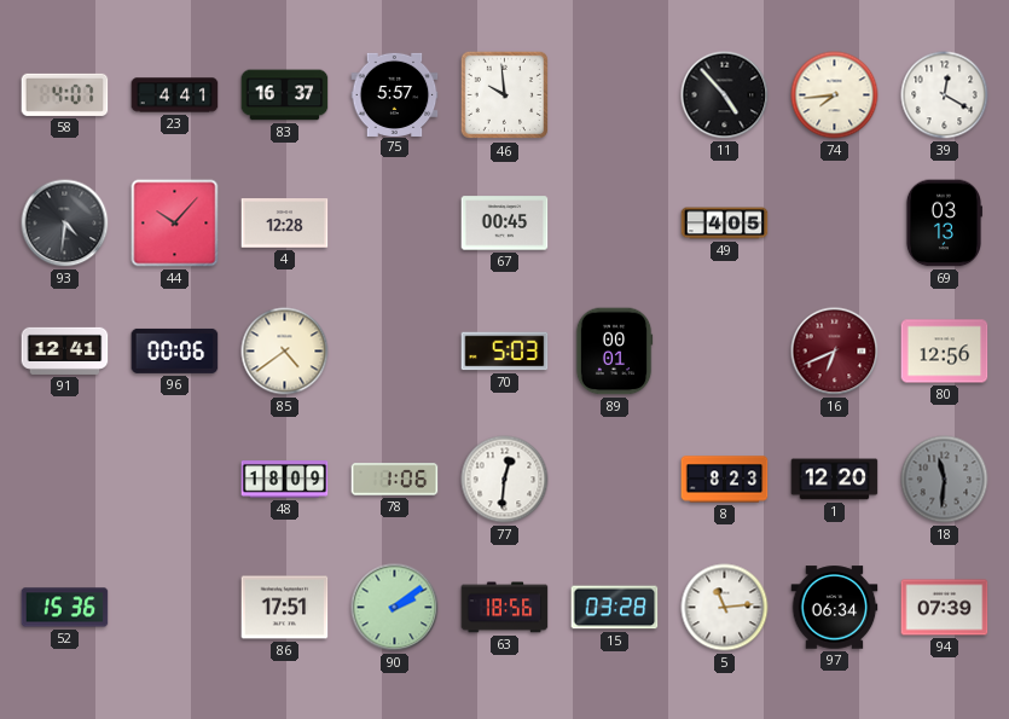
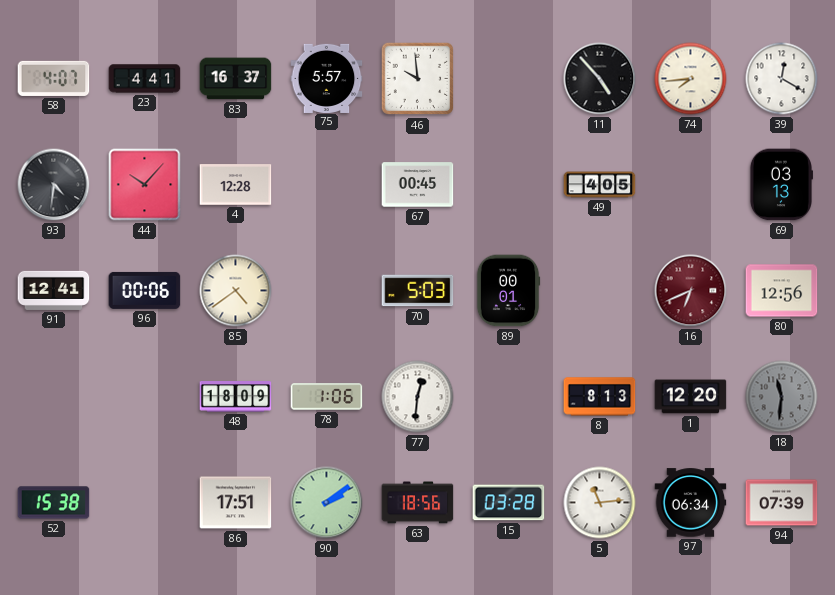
8: 8:23 -> 8:13 (600, 397)
52: 15:36 -> 15:38 (54, 503)
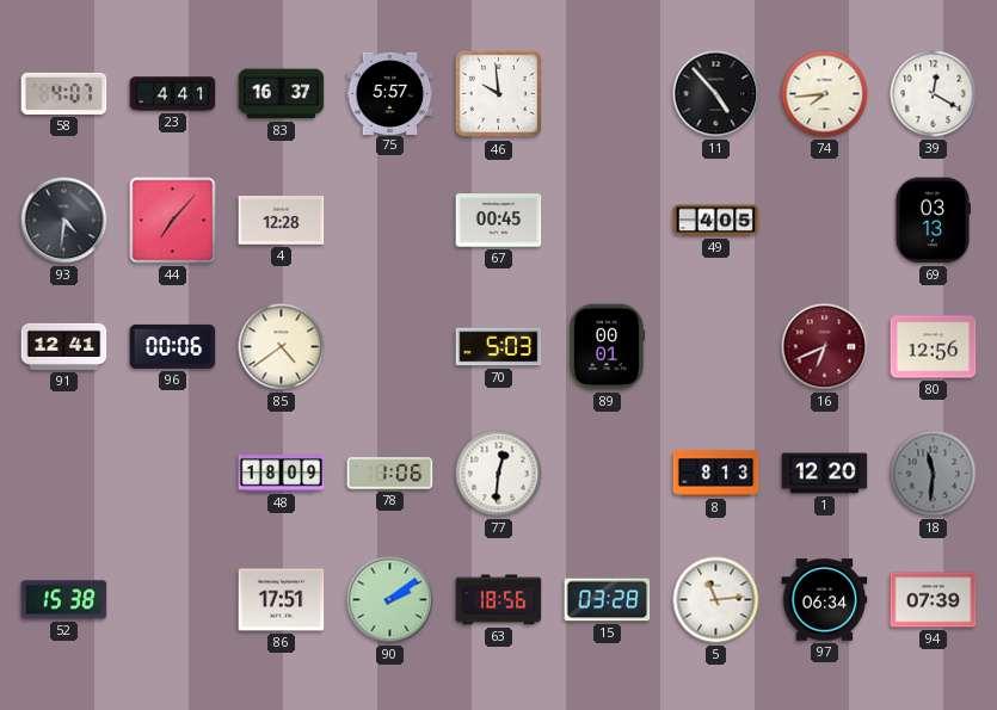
44: 10:07 -> 7:07 (173, 221)
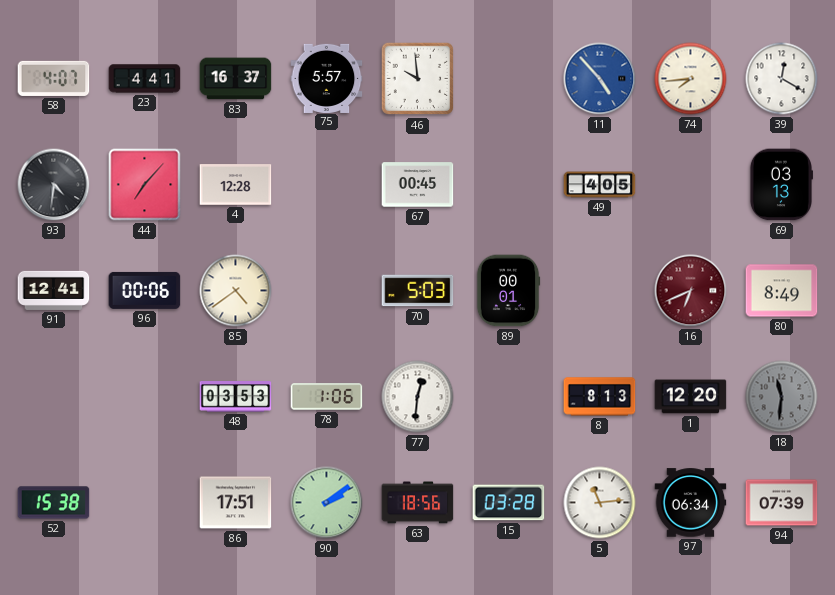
11 dial: black -> blue (600, 79)
80: 12:56 -> 8:49 (782, 291)
48: 18:09 -> 03:53 (236, 397)
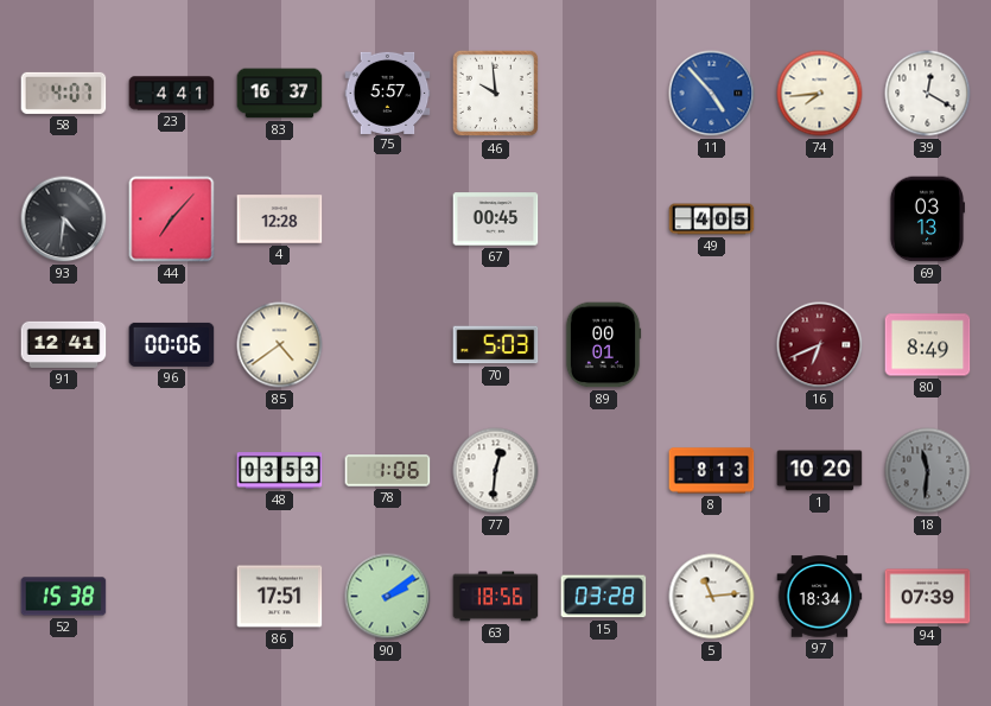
1: 12:20 -> 10:20 (820, 471)
97: 06:34 -> 18:34 (820, 597)
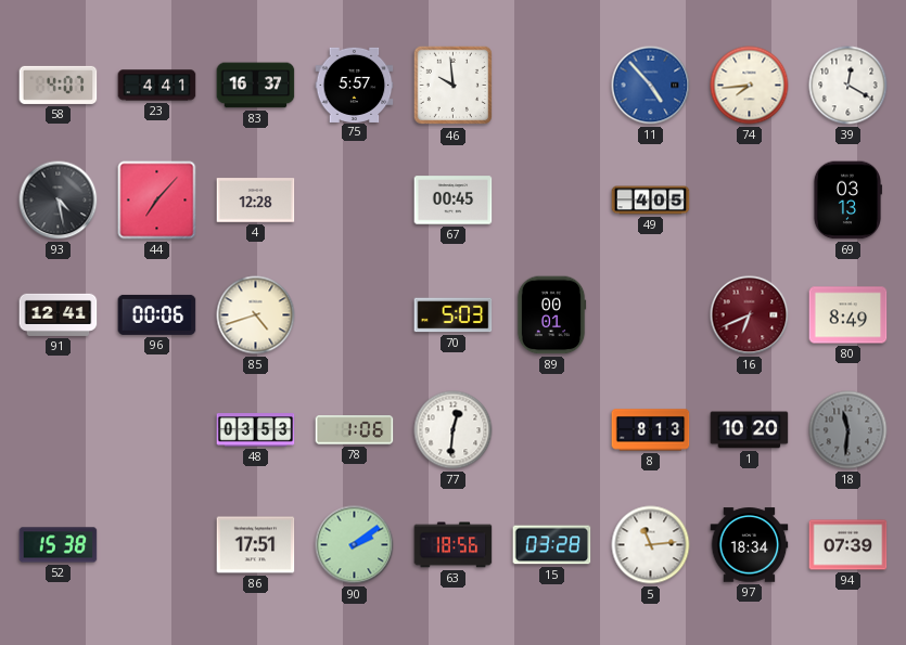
93: 4:31 -> 4:28 (59, 201)
85: 4:39 -> 4:42 (256, 315)
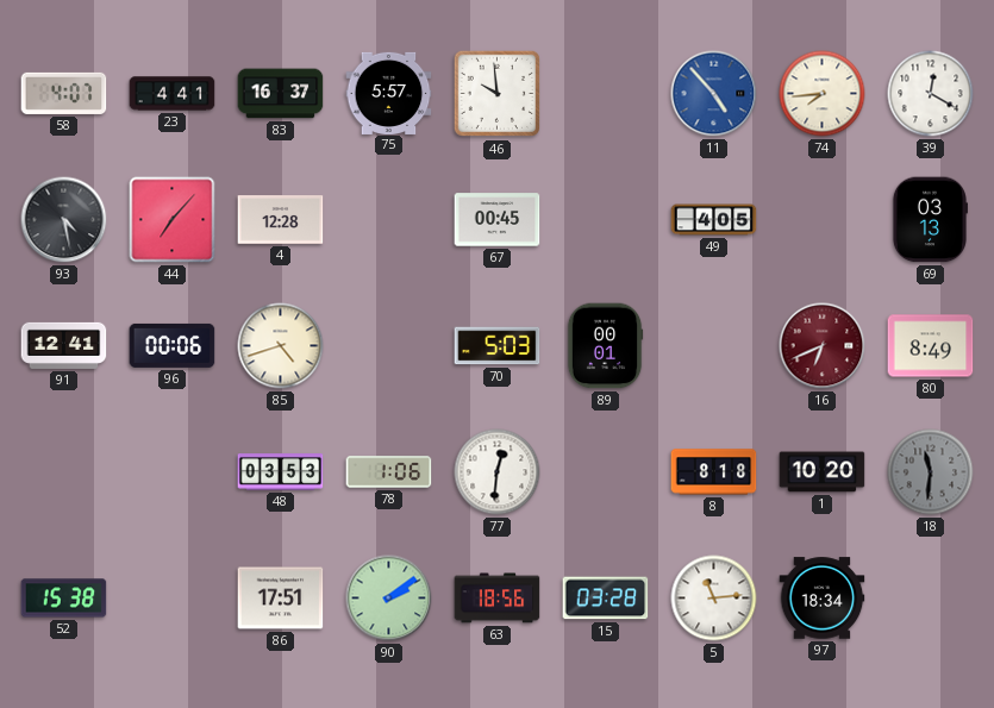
8: 8:13 -> 8:18 (714, 472)
94: 07:39 -> none (848, 545)
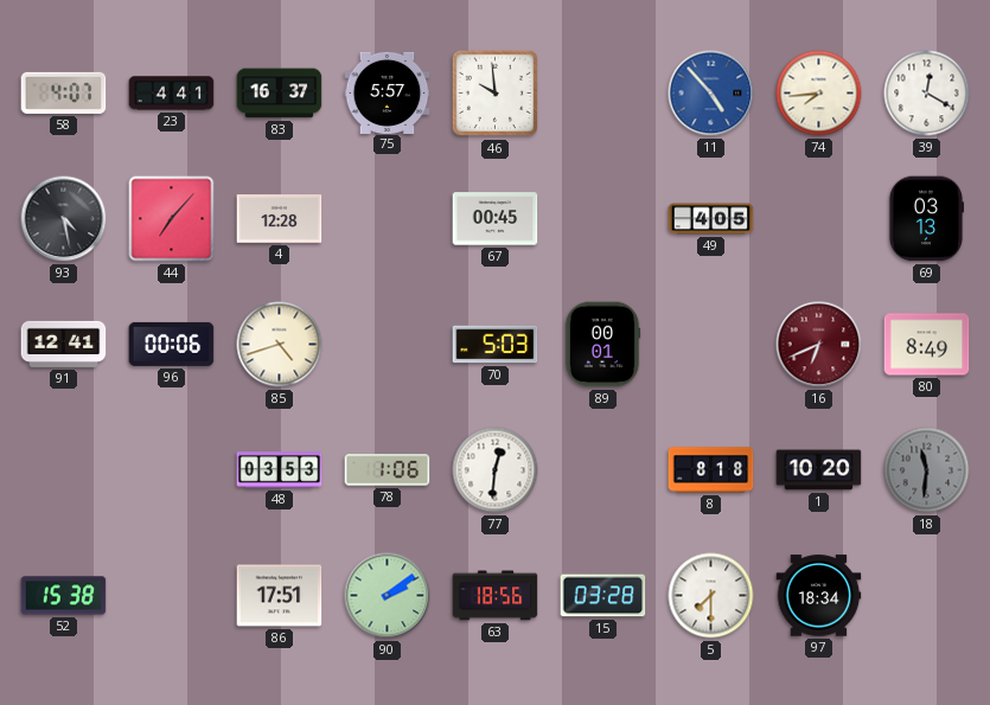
5: 11:14 -> 7:30 (711, 596)
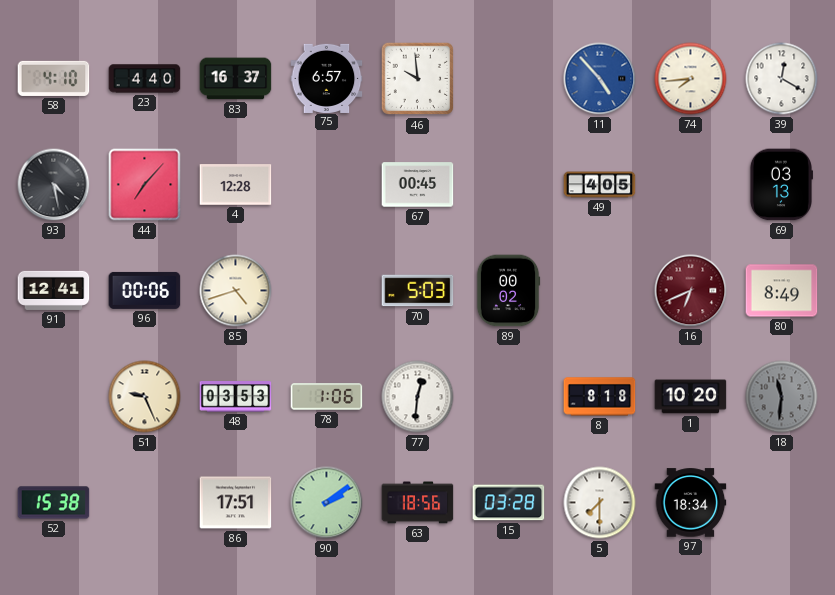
58: 4:07 -> 4:10 (54, 78)
23: 4:41 -> 4:40 (145, 79)
75: 5:57 -> 6:57 (327, 78)
89: 00:01 -> 00:02 (508, 291)
51: none -> 9:26 (145, 397)
